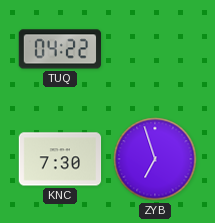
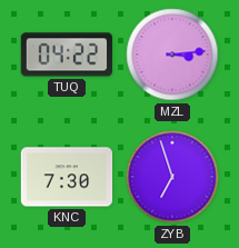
MZL: none -> 3:14 (172, 54)
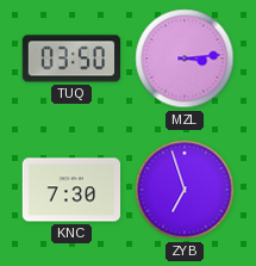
TUQ: 04:22 -> 03:50 (71, 58)
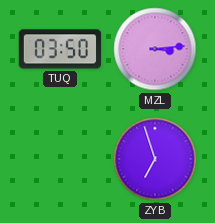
KNC: 7:30 -> none (71, 190)
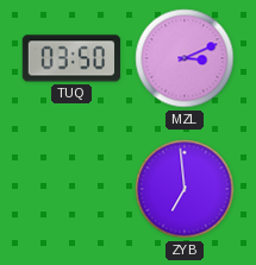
MZL: 3:14 -> 3:11 (185, 58)
ZYB: 6:57 -> 6:59 (185, 189)
